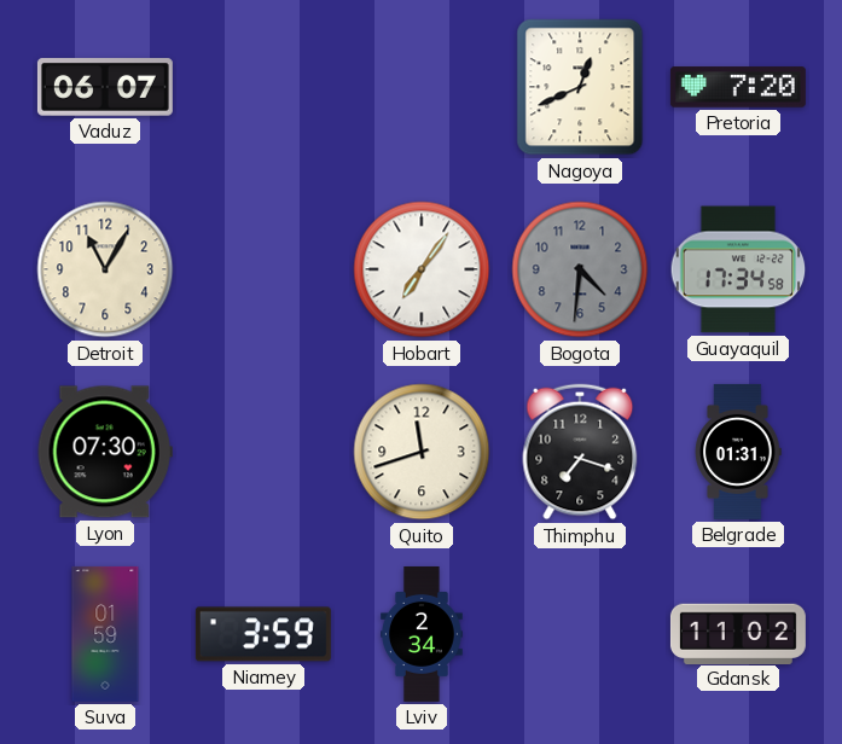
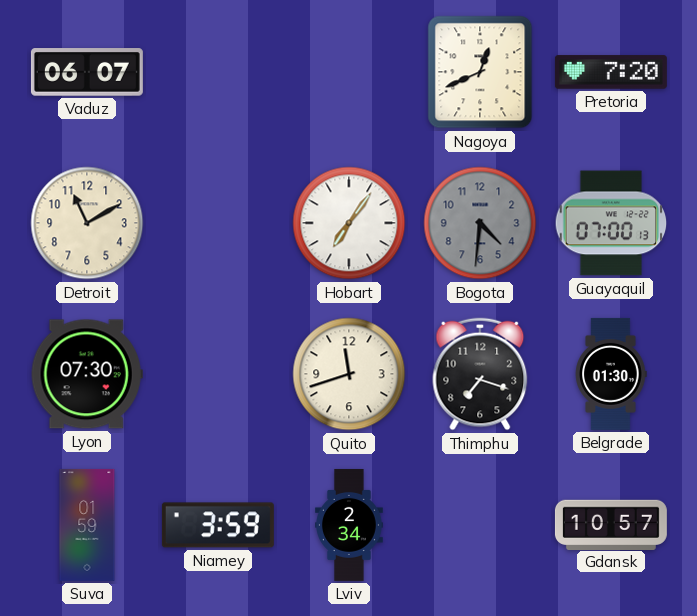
Detroit: 11:05 -> 11:10 (87, 223)
Guayaquil: 17:34 -> 07:00 (611, 223)
Belgrade: 01:31 -> 01:30 (611, 374)
Gdansk: 11:02 -> 10:57 (611, 524)
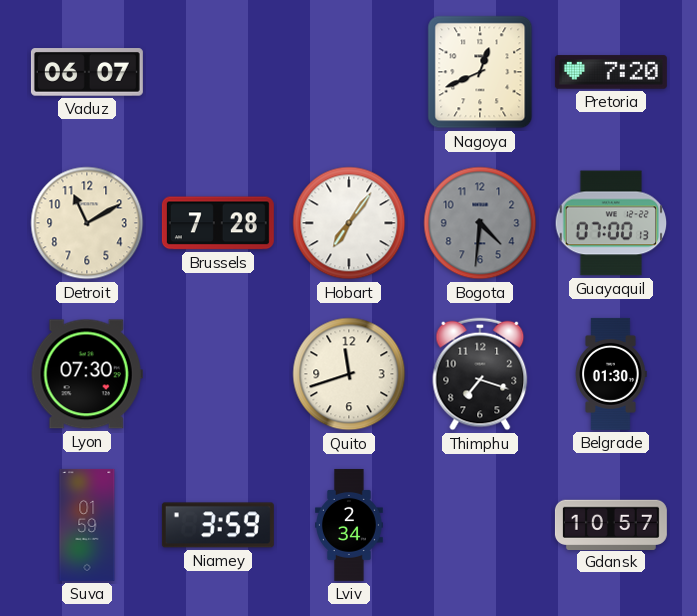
Brussels: none -> 7:28 (218, 223)
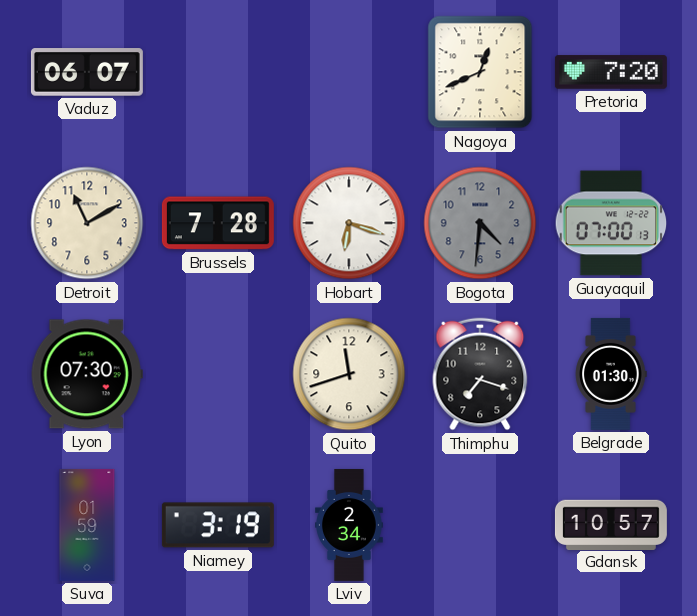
Hobart: 7:06 -> 6:18 (349, 223)
Niamey: 3:59 -> 3:19 (218, 525)
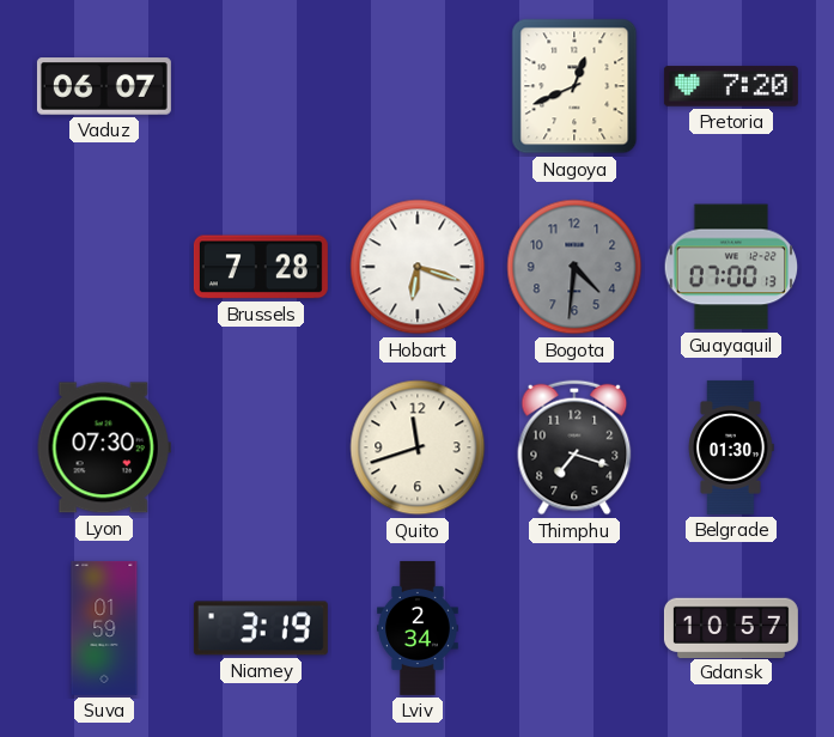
Detroit: 11:10 -> none (87, 223)
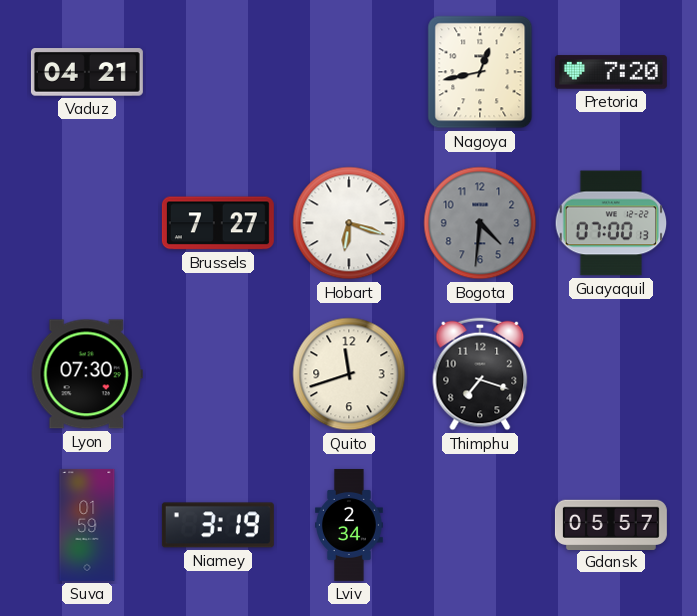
Vaduz: 06:07 -> 04:21 (87, 72)
Nagoya: 12:41 -> 12:43 (480, 72)
Brussels: 7:28 -> 7:27 (218, 223)
Belgrade: 01:30 -> none (731, 447)
Gdansk: 10:57 -> 05:57 (611, 524)
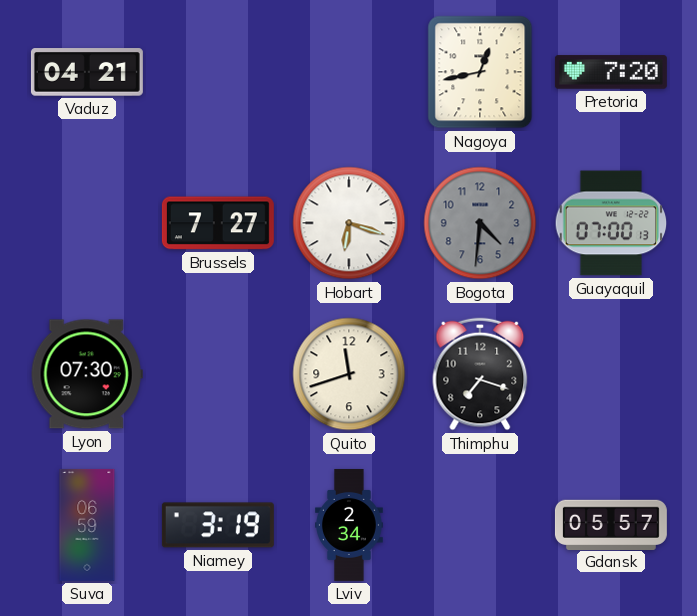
Suva: 01:59 -> 06:59 (87, 525)
